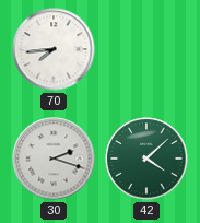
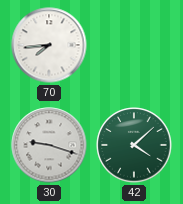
30: 2:18 -> 9:18 (49, 145)
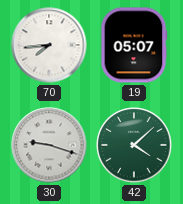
19: none -> 05:07 (134, 45)
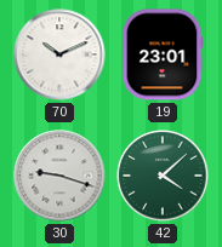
70: 7:44 -> 10:11 (59, 54)
19: 05:07 -> 23:01 (163, 54)
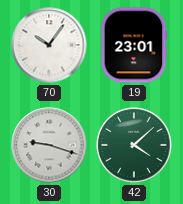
70: 10:11 -> 10:06 (49, 45)
